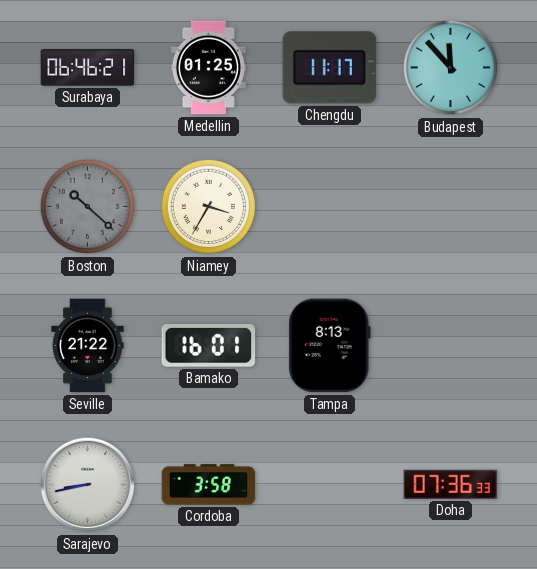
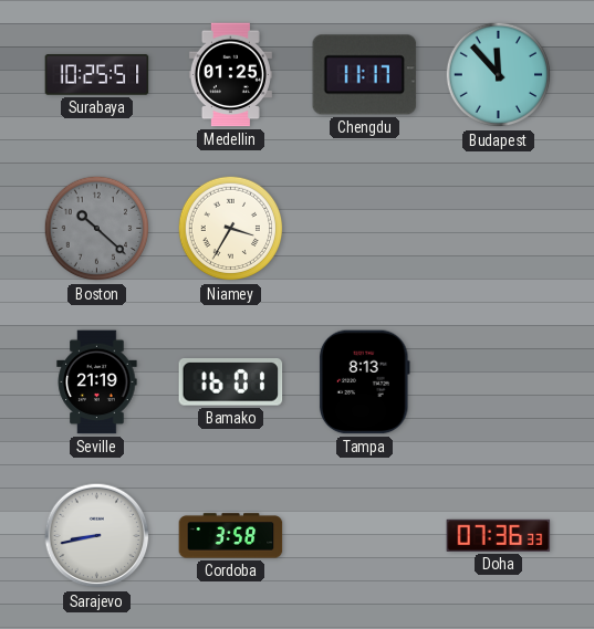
Surabaya: 06:46 -> 10:25 (97, 75)
Seville: 21:22 -> 21:19 (97, 382)
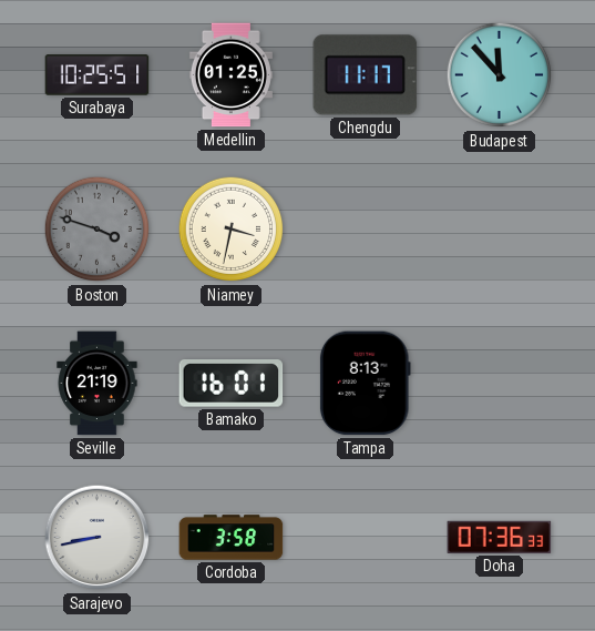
Boston: 10:22 -> 3:48 (98, 230)
Niamey: 3:35 -> 3:32 (232, 230)
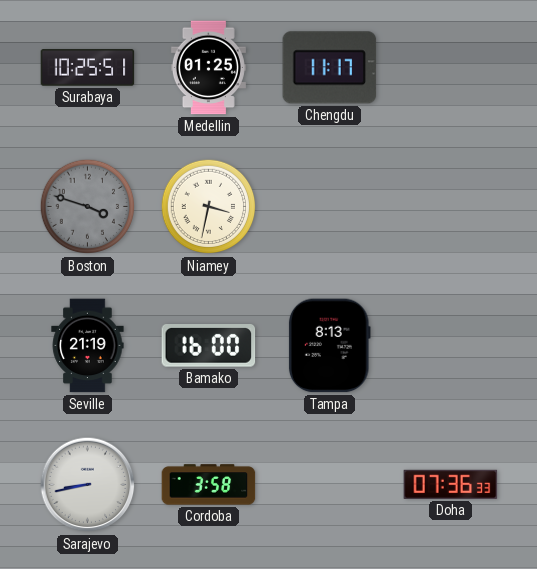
Budapest: 11:53 -> none (500, 75)
Bamako: 16:01 -> 16:00 (209, 346)
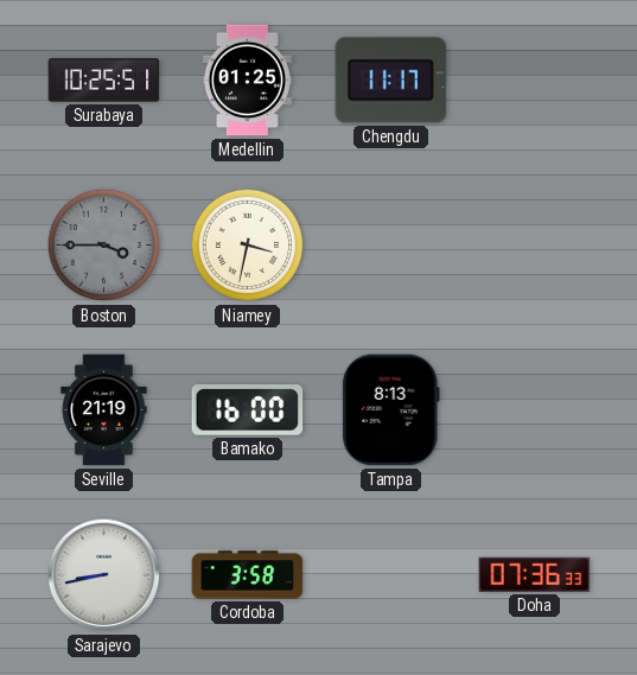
Boston: 3:48 -> 3:45 (104, 246)
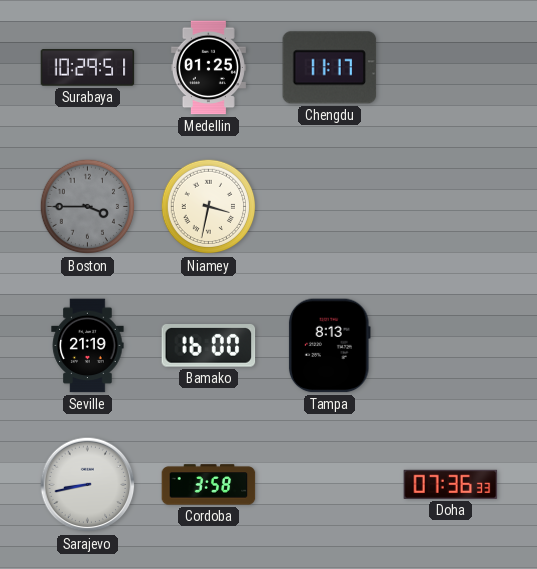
Surabaya: 10:25 -> 10:29 (88, 68)
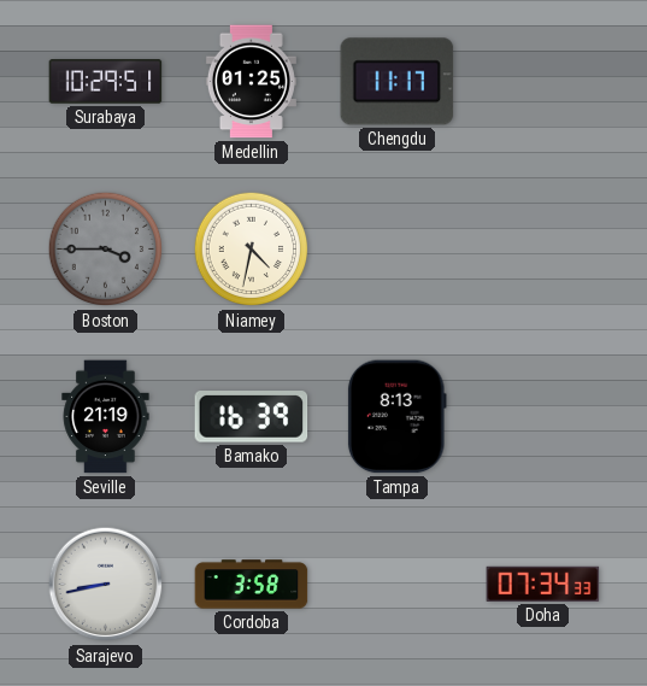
Niamey: 3:32 -> 4:32 (252, 250)
Bamako: 16:00 -> 16:39 (252, 417)
Doha: 07:36 -> 07:34 (543, 584)
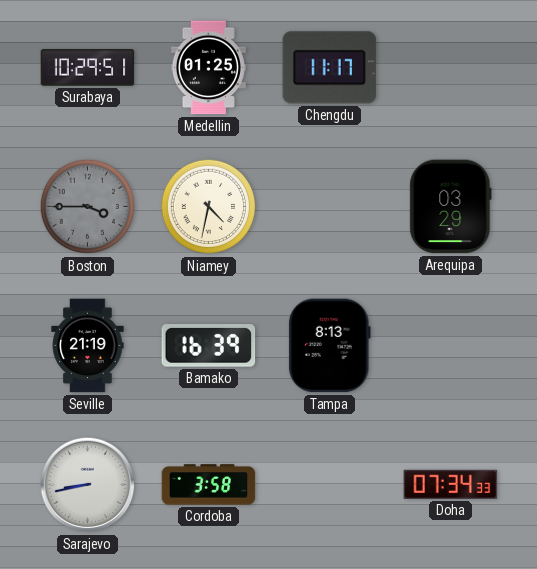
Arequipa: none -> 03:29 (451, 207)
